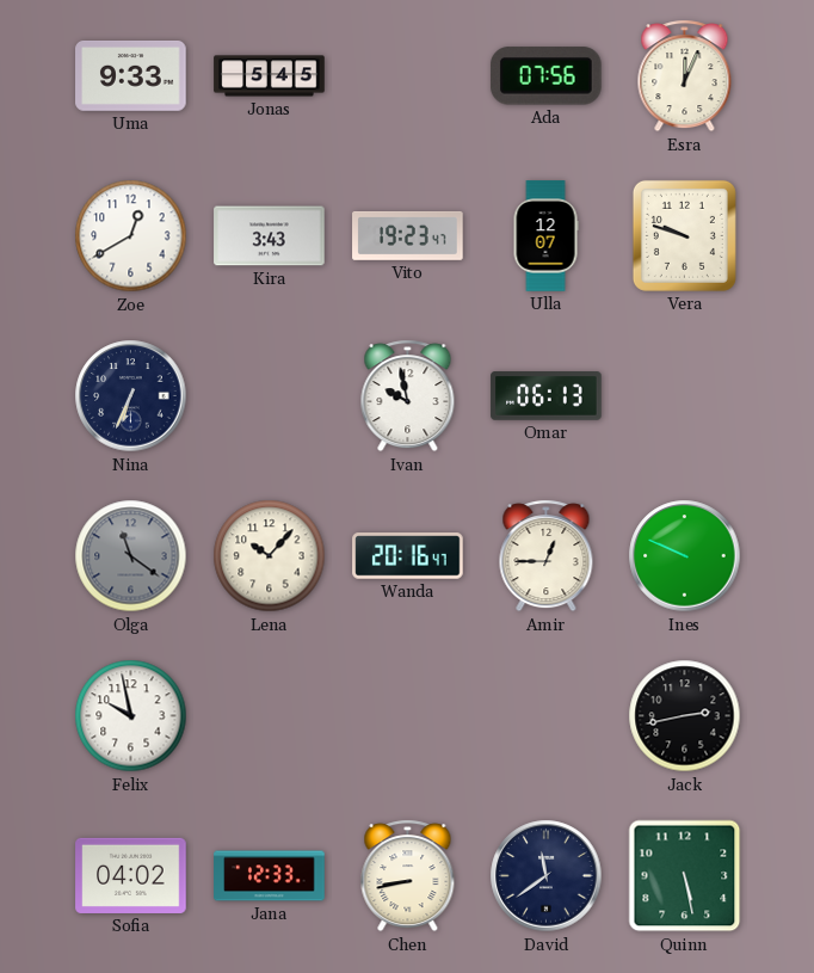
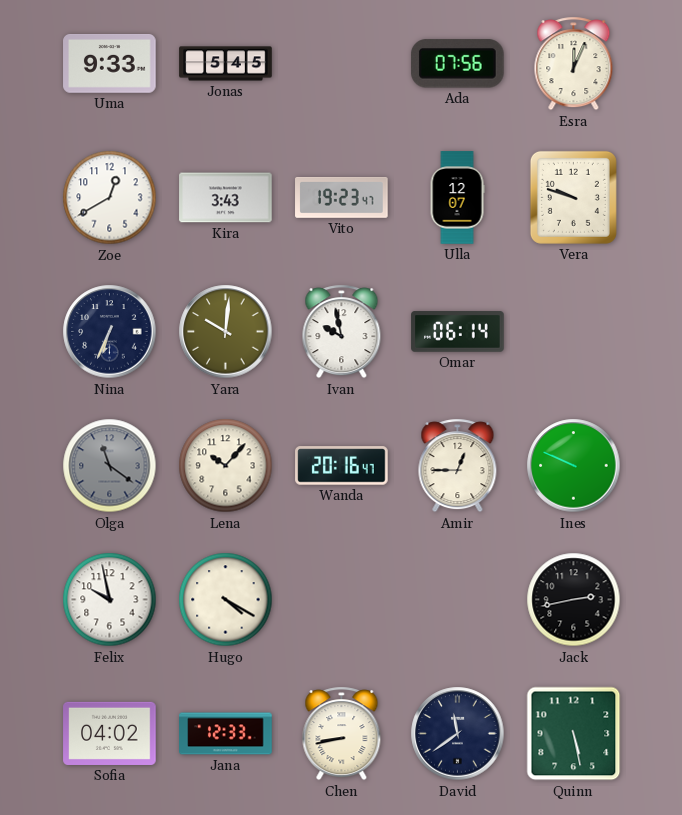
Yara: none -> 10:01 (226, 332)
Omar: 06:13 -> 06:14 (458, 332)
Hugo: none -> 4:20 (226, 600)
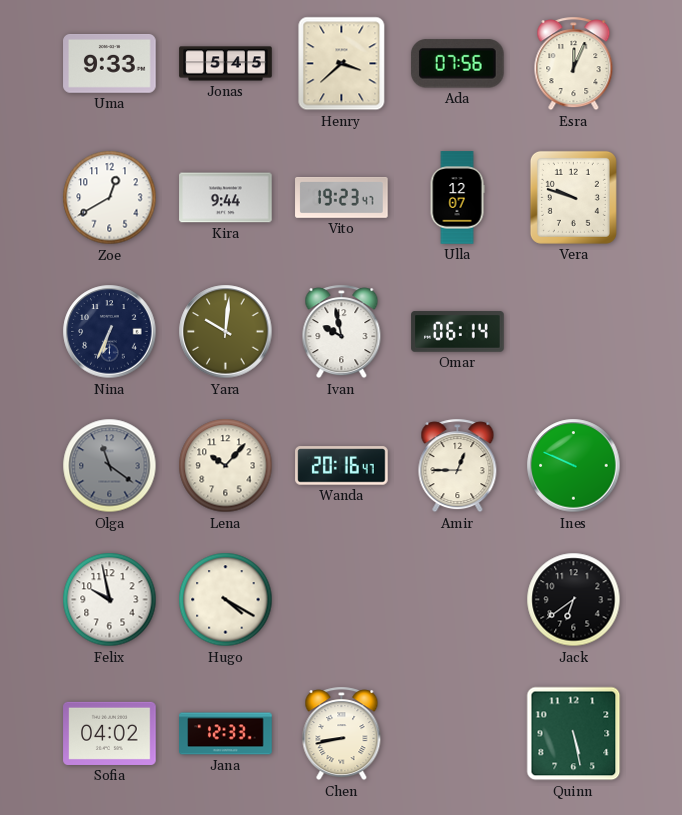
Henry: none -> 3:38 (342, 64)
Kira: 3:43 -> 9:44 (226, 198)
Jack: 2:43 -> 6:39 (574, 600)
David: 11:39 -> none (458, 734)
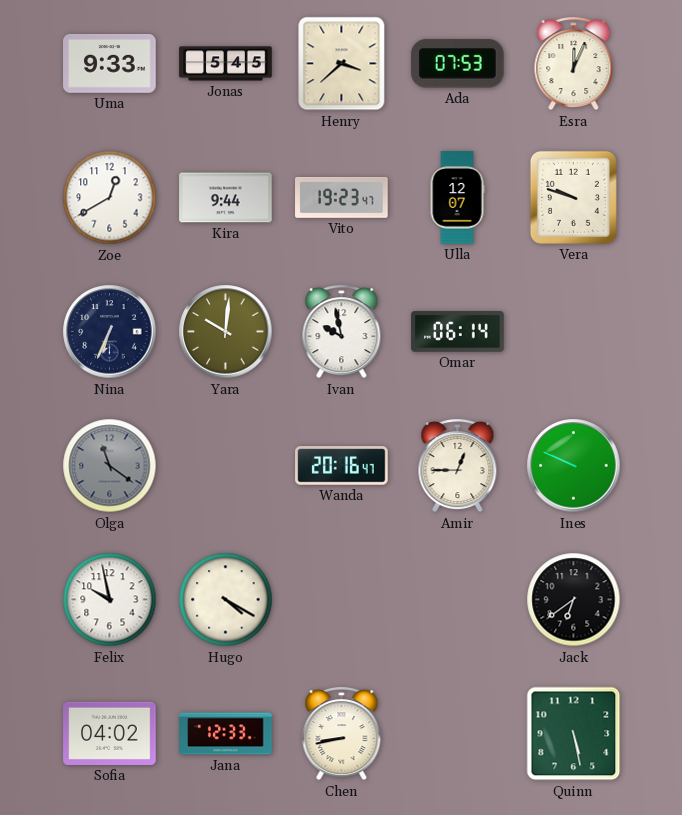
Ada: 07:56 -> 07:53 (457, 64)
Lena: 10:07 -> none (226, 466)
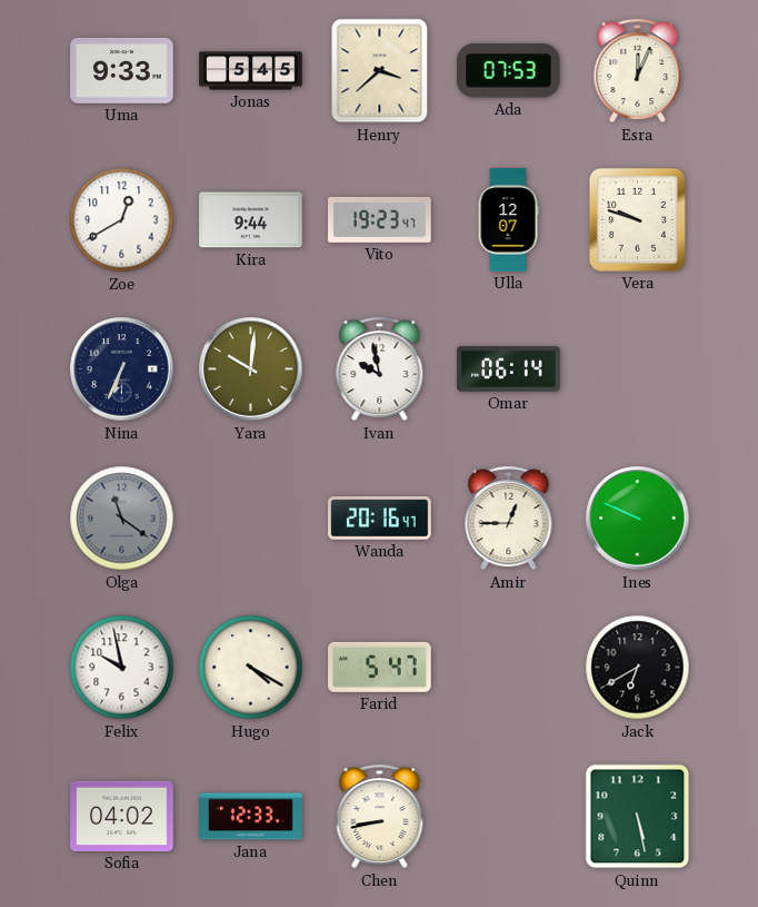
Farid: none -> 5:47 (380, 667)
Jack: 6:39 -> 6:40 (638, 668)
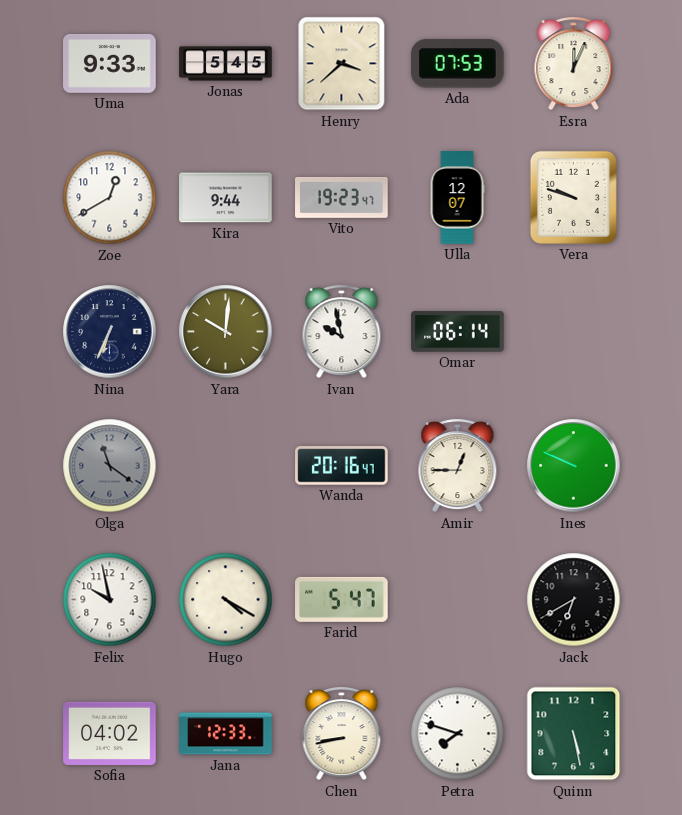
Petra: none -> 7:48 (458, 734)
